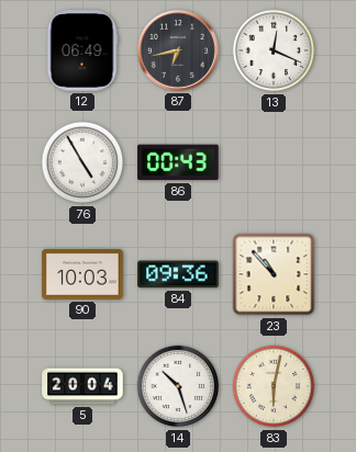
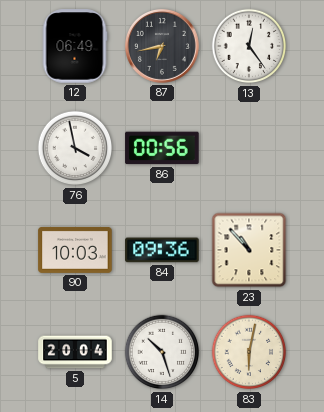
13: 12:19 -> 12:24 (249, 46)
76: 4:55 -> 3:58 (75, 148)
86: 00:43 -> 00:56 (162, 148)
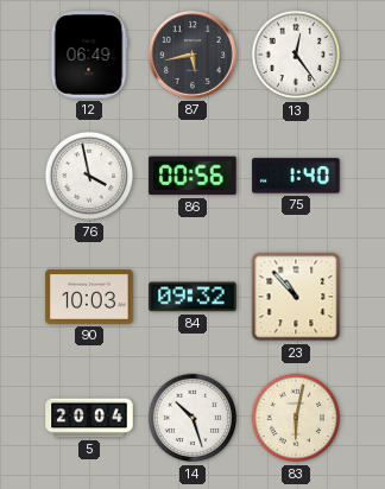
87: 6:43 -> 5:43 (192, 55)
75: none -> 1:40 (296, 176)
84: 09:36 -> 09:32 (192, 297)
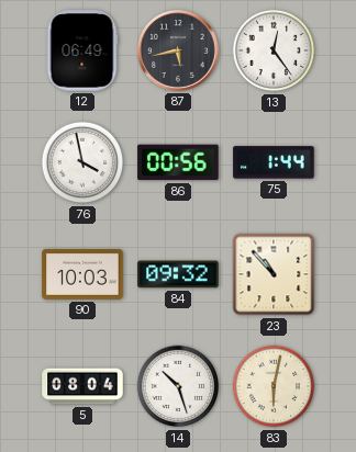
75: 1:40 -> 1:44 (274, 162)
5: 20:04 -> 08:04 (82, 386)
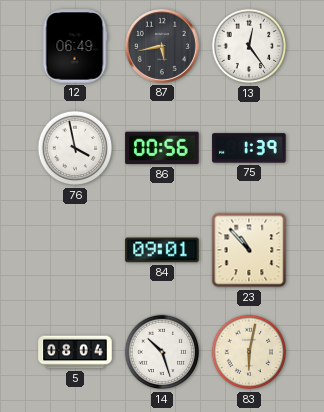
75: 1:44 -> 1:39 (249, 148)
90: 10:03 -> none (82, 274)
84: 09:32 -> 09:01 (162, 250)
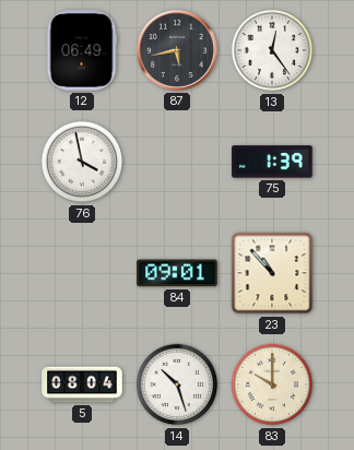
86: 00:56 -> none (162, 148)
83: 6:02 -> 10:00 (272, 384)
